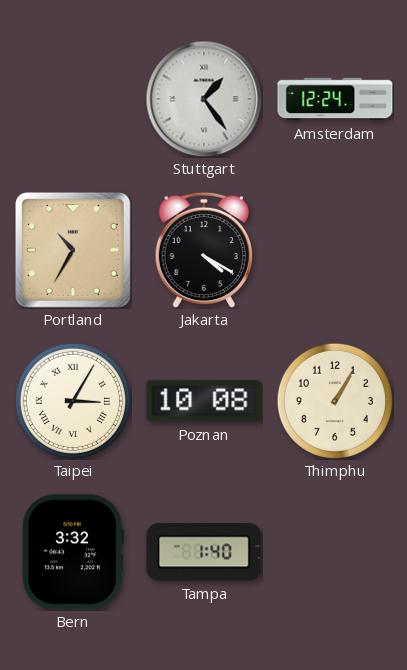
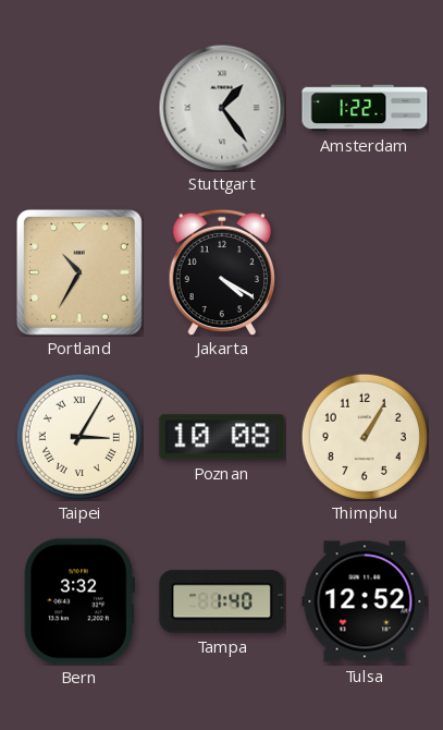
Amsterdam: 12:24 -> 1:22 (365, 108)
Tulsa: none -> 12:52 (365, 601)
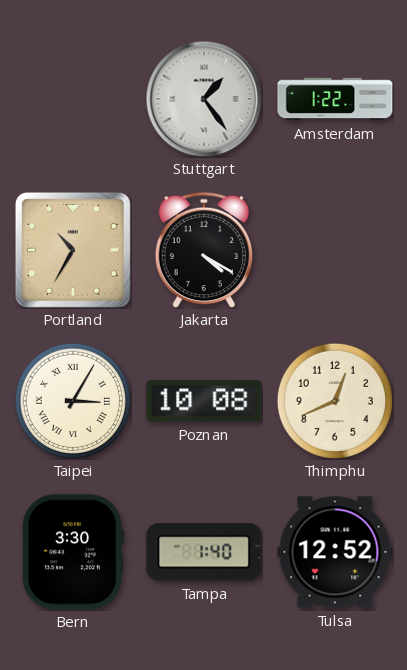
Thimphu: 1:05 -> 12:41 (335, 401)
Bern: 3:32 -> 3:30 (73, 552)
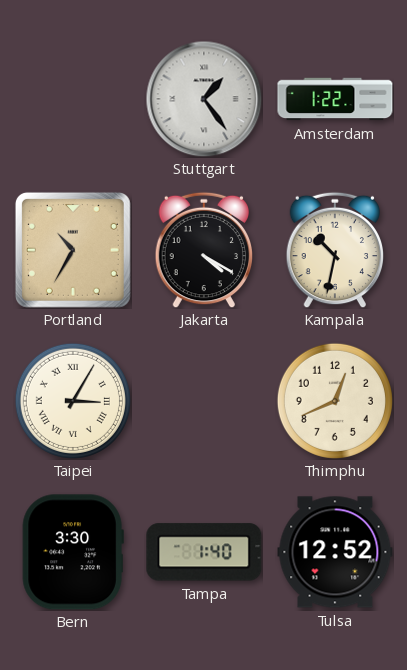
Kampala: none -> 10:32 (334, 250)
Poznan: 10:08 -> none (204, 401)
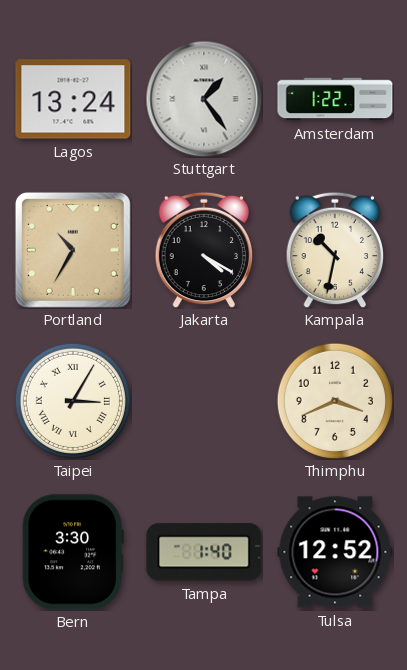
Lagos: none -> 13:24 (73, 99)
Thimphu: 12:41 -> 3:41 (335, 401)
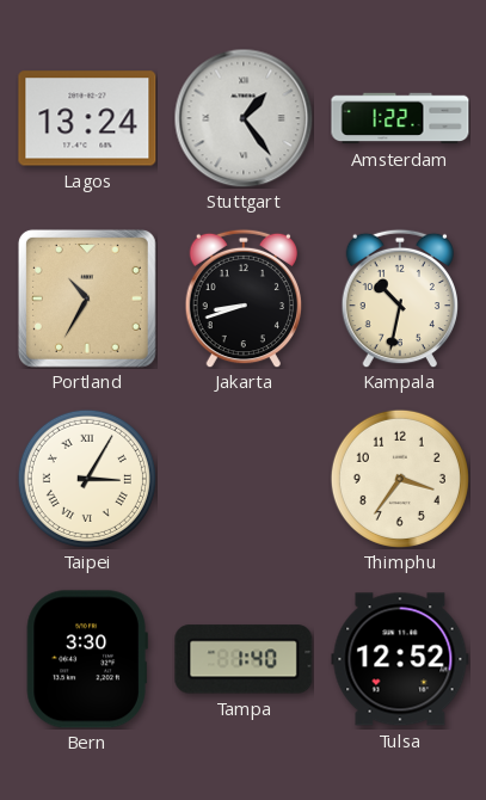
Jakarta: 4:20 -> 8:42 (242, 299)
Thimphu: 3:41 -> 3:36 (400, 479)
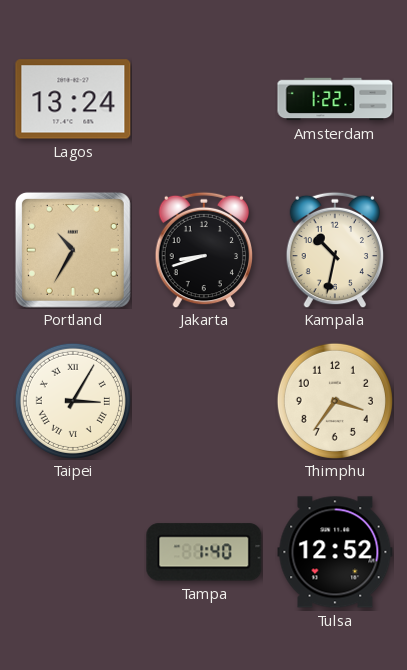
Stuttgart: 1:24 -> none (244, 118)
Bern: 3:30 -> none (87, 659)
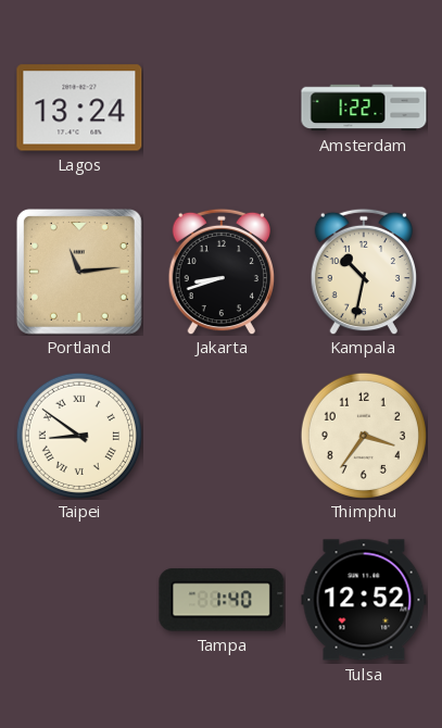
Portland: 10:35 -> 11:14 (79, 272)
Taipei: 3:05 -> 8:51 (79, 436)
